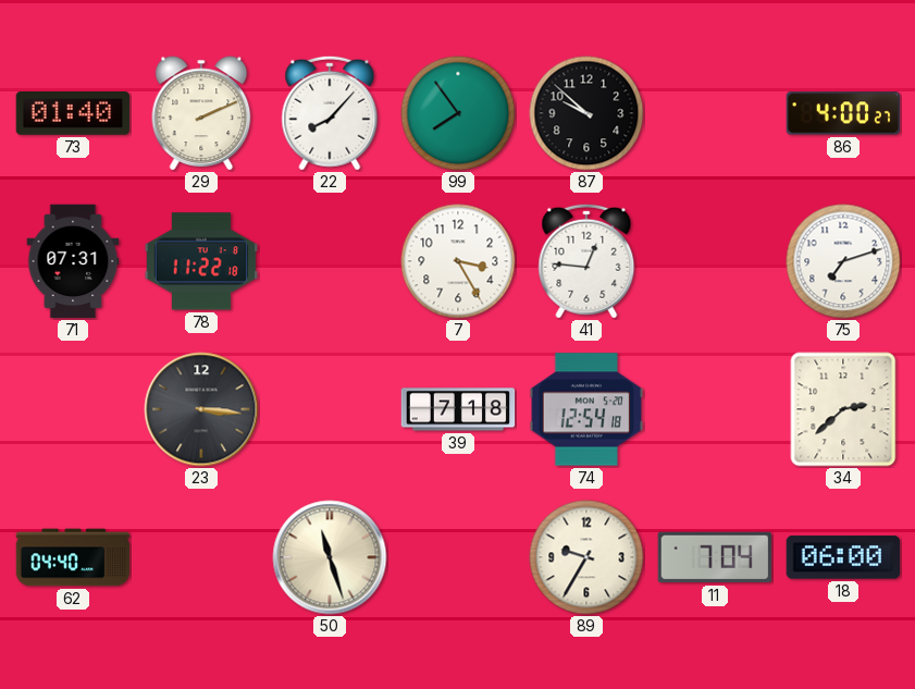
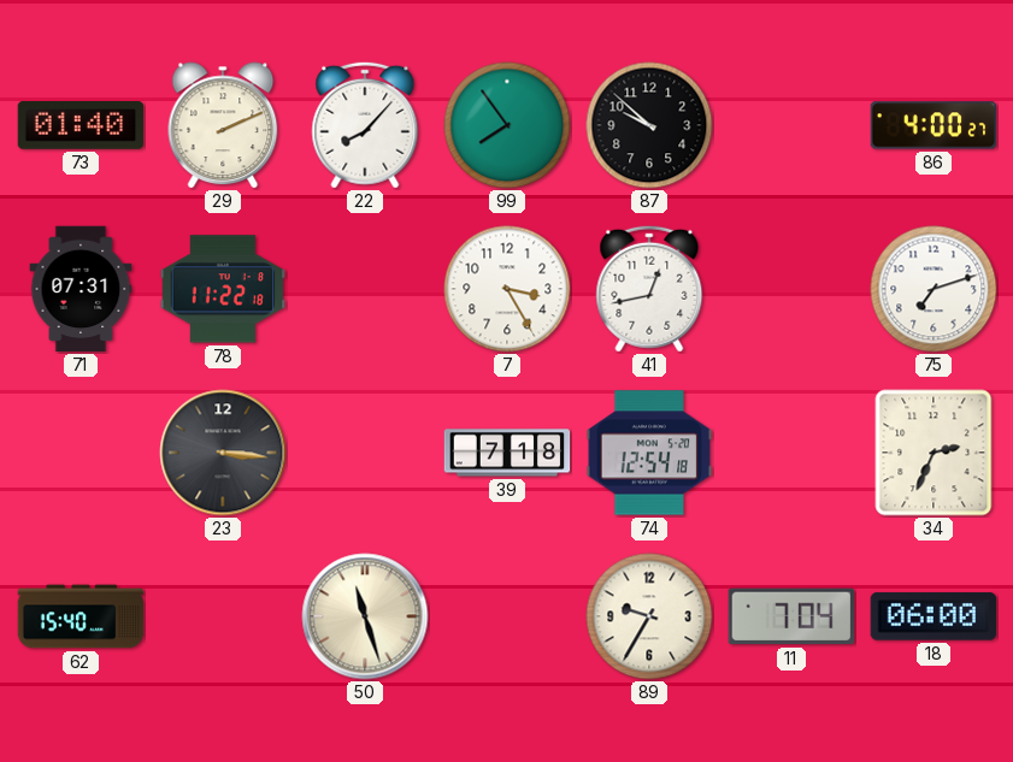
41: 12:46 -> 12:43 (649, 289)
34: 2:38 -> 2:34 (934, 453)
62: 04:40 -> 15:40 (81, 616)
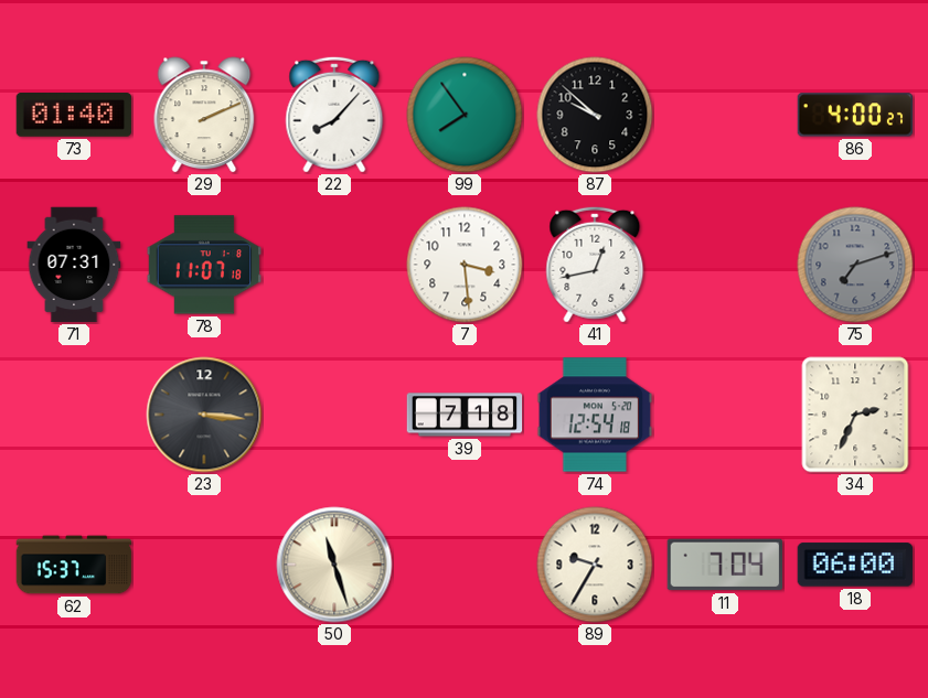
78: 11:22 -> 11:07 (204, 265)
7: 3:25 -> 3:29 (465, 265)
75 dial: white -> grey (855, 265)
62: 15:40 -> 15:37 (74, 565)
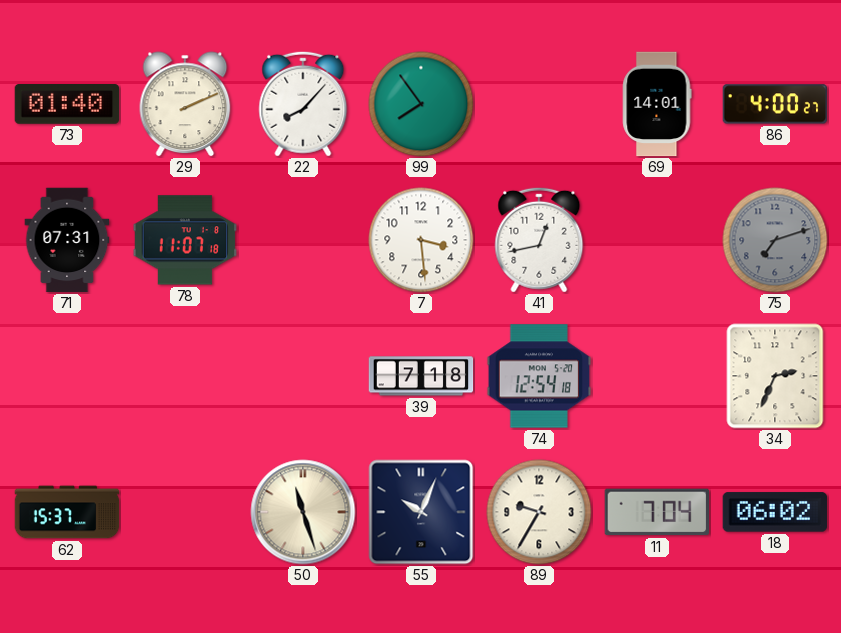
87: 9:52 -> none (595, 115)
69: none -> 14:01 (657, 104)
23: 3:16 -> none (204, 415)
55: none -> 10:04 (421, 512)
18: 06:00 -> 06:02 (775, 512)
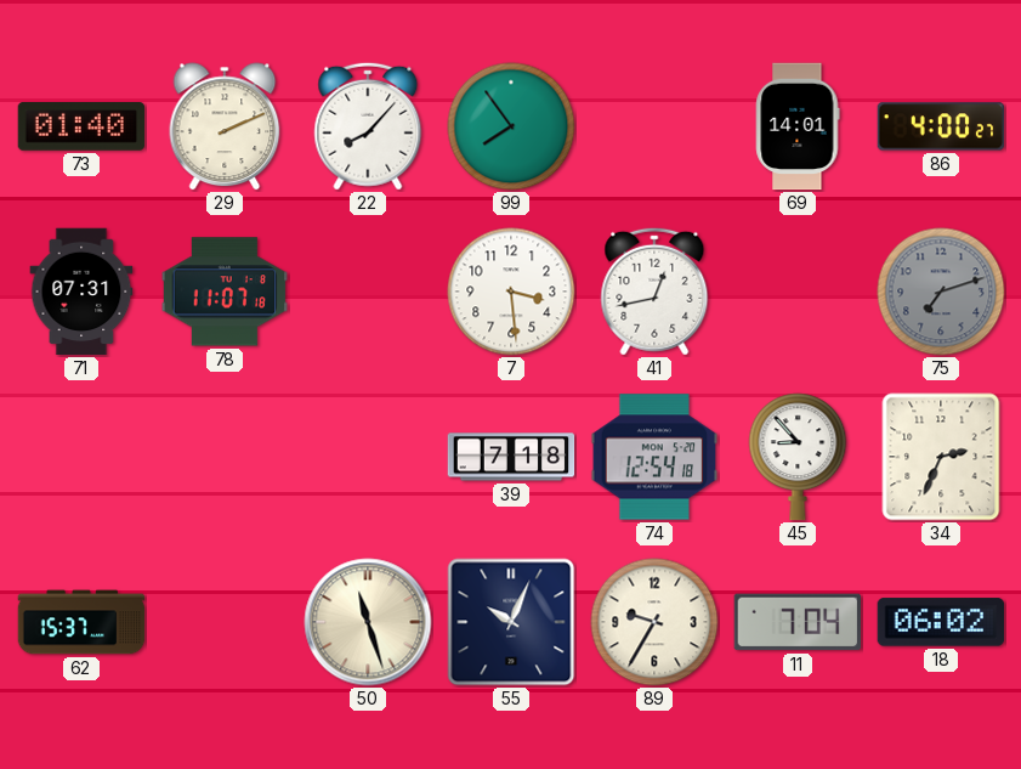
45: none -> 8:53 (798, 457)
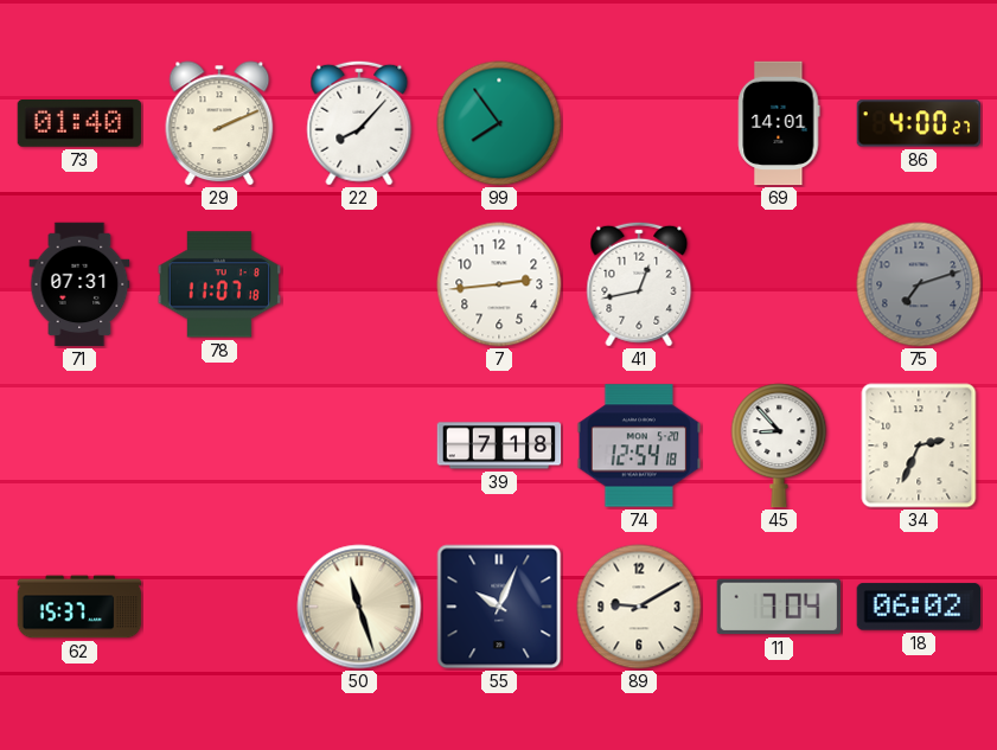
7: 3:29 -> 2:44 (499, 284)
89: 9:35 -> 9:10 (639, 607)
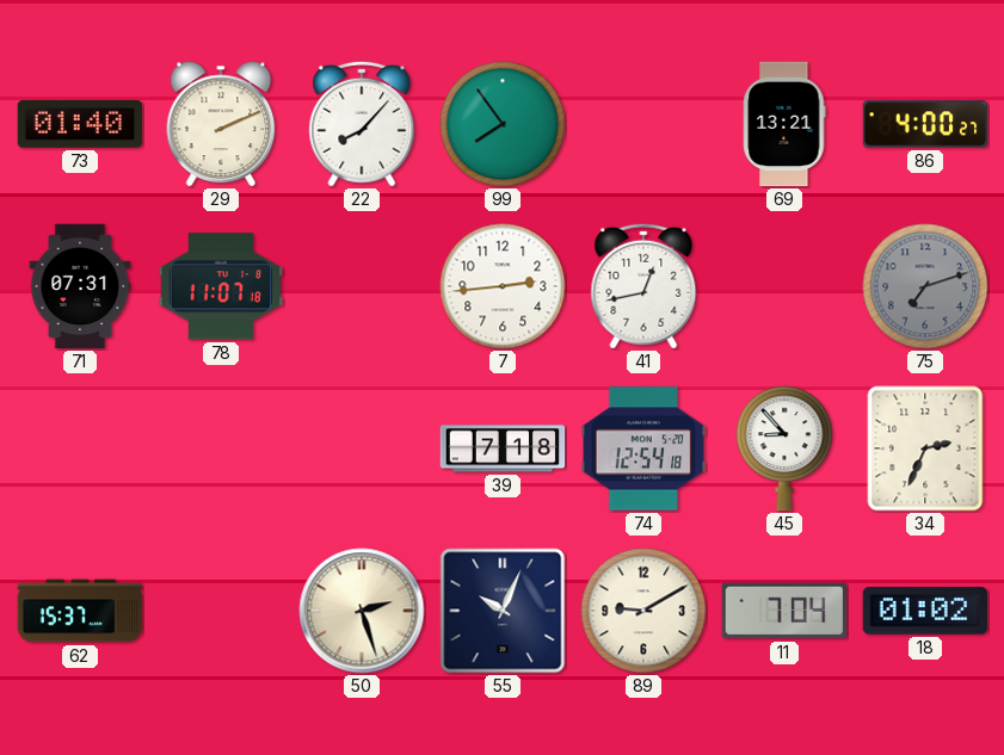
69: 14:01 -> 13:21 (784, 124)
50: 11:27 -> 2:27 (362, 611)
18: 06:02 -> 01:02 (925, 611)
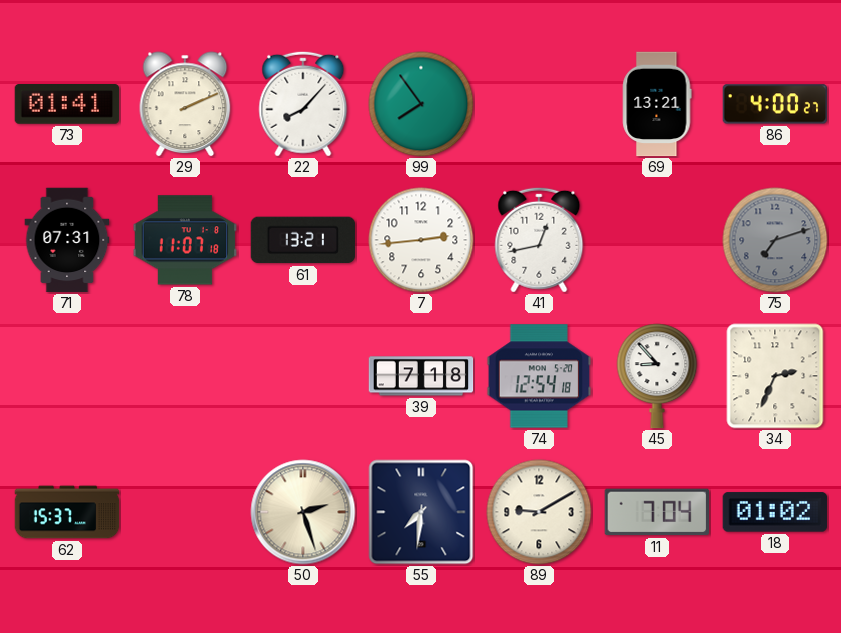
73: 01:40 -> 01:41 (67, 105)
61: none -> 13:21 (303, 240)
55: 10:04 -> 7:31 (421, 512)
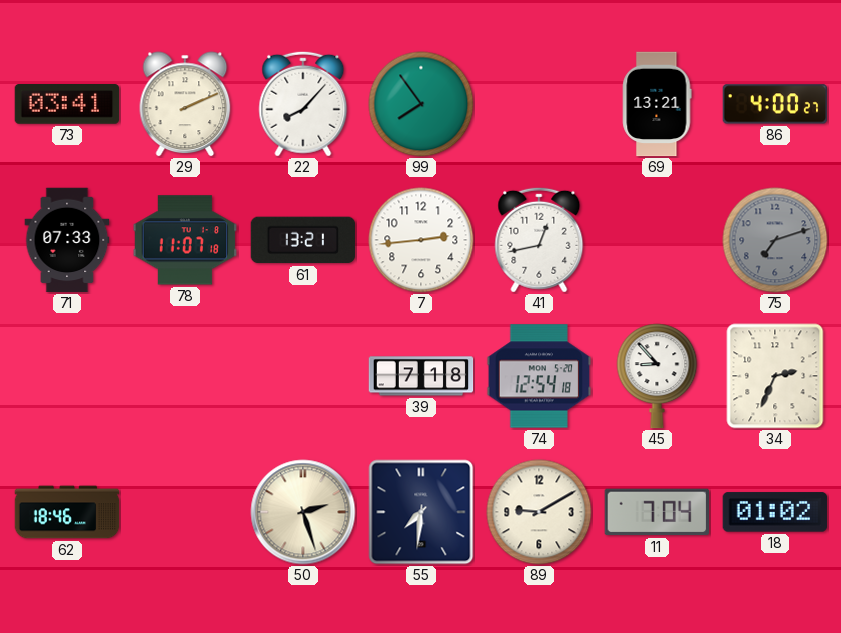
73: 01:41 -> 03:41 (67, 105)
71: 07:31 -> 07:33 (67, 240)
62: 15:37 -> 18:46 (67, 512)
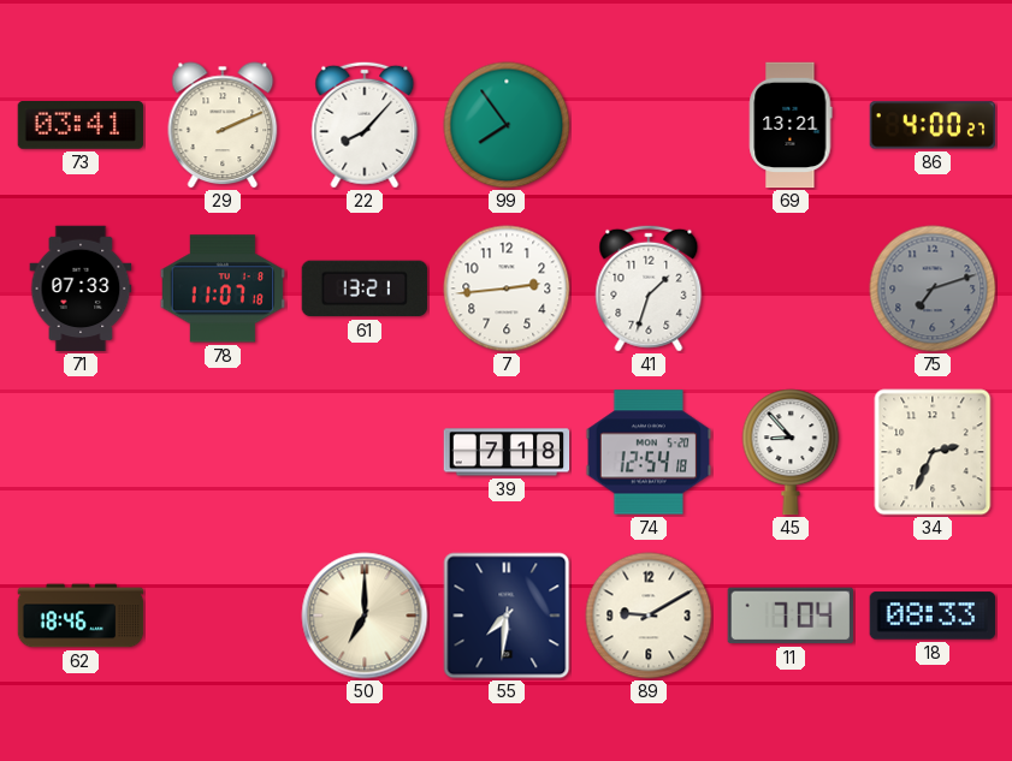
41: 12:43 -> 1:33 (649, 289)
50: 2:27 -> 7:00 (365, 616)
18: 01:02 -> 08:33 (933, 616)
